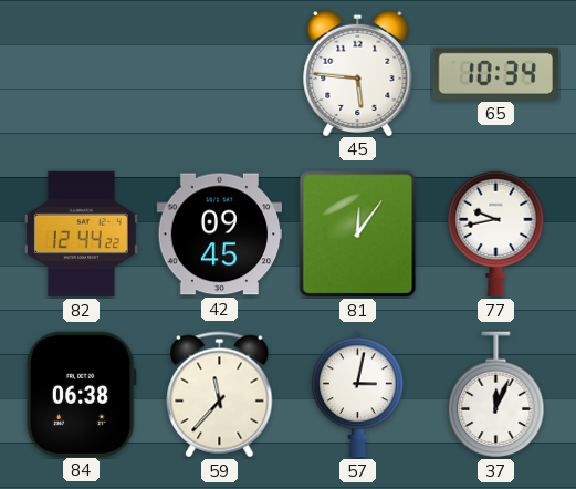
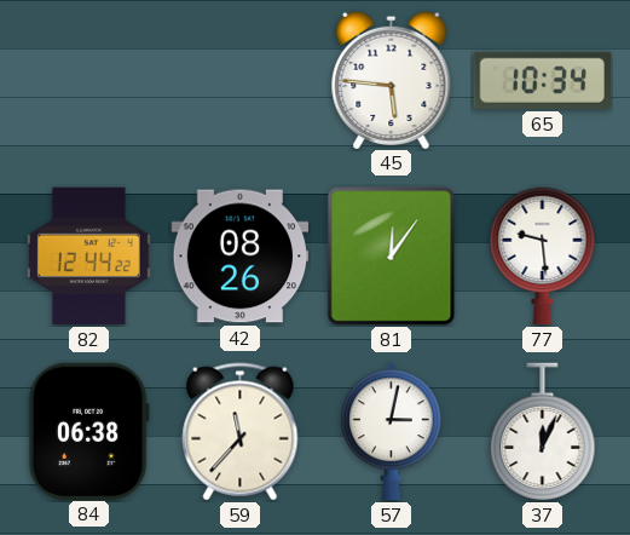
42: 09:45 -> 08:26 (241, 257)
77: 9:43 -> 9:29 (543, 257)
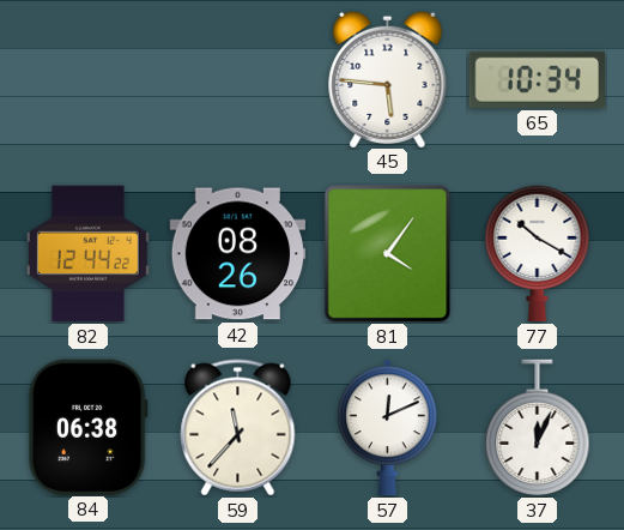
81: 12:06 -> 4:06 (388, 254)
77: 9:29 -> 10:20 (538, 254)
57: 3:02 -> 12:11 (388, 428)
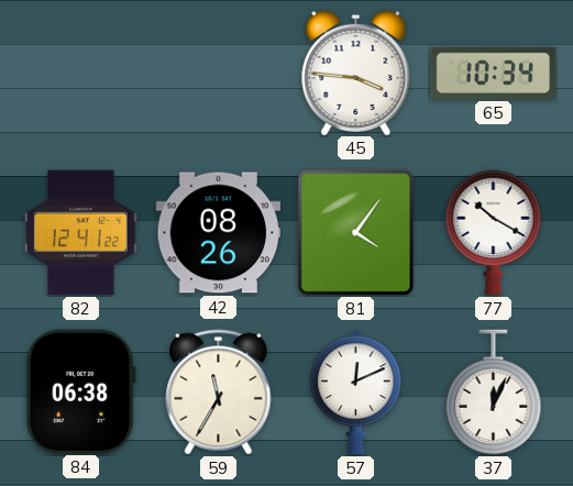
45: 5:46 -> 3:46 (356, 71)
82: 12:44 -> 12:41 (80, 233)
59: 11:37 -> 11:35 (219, 393)
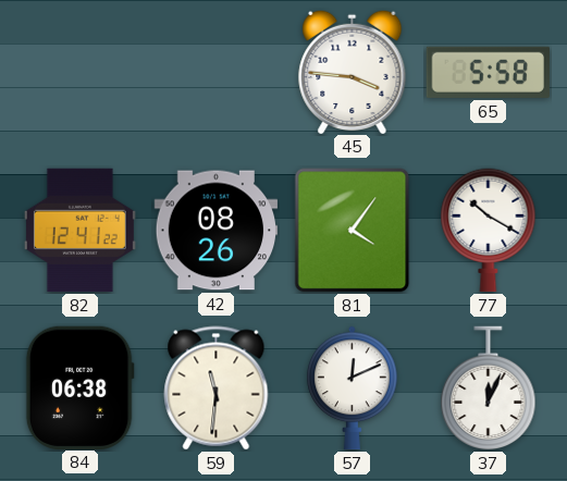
65: 10:34 -> 5:58 (488, 72)
59: 11:35 -> 11:31 (217, 388)
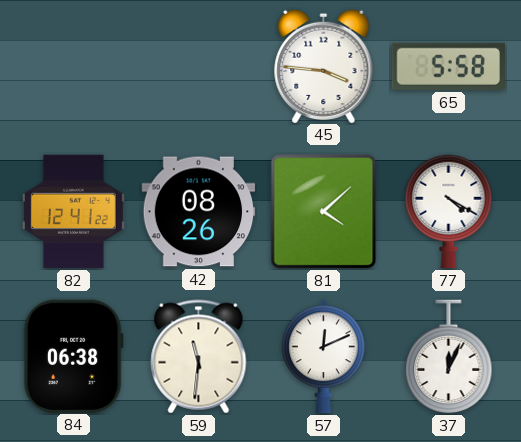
81: 4:06 -> 4:08 (324, 212)
77: 10:20 -> 4:20 (449, 212)
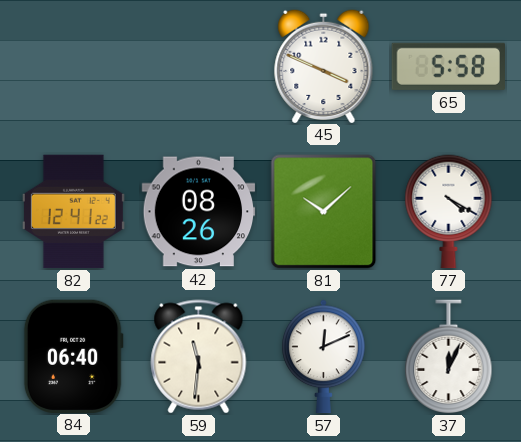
45: 3:46 -> 3:49 (324, 65)
81: 4:08 -> 10:08 (324, 212)
84: 06:38 -> 06:40 (73, 356)
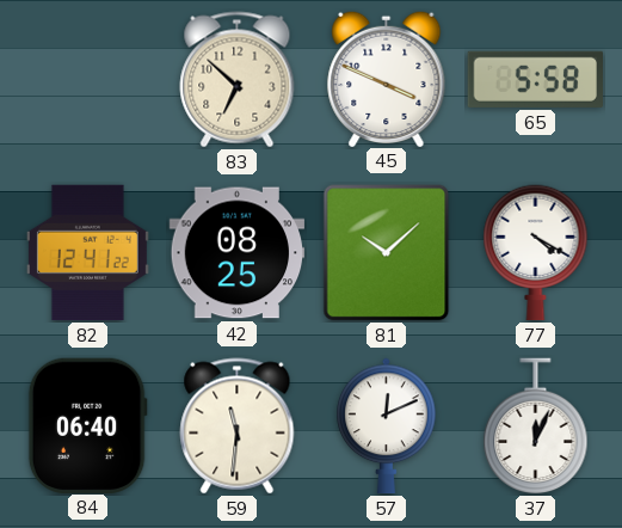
83: none -> 6:52 (238, 80)
42: 08:26 -> 08:25 (238, 253)
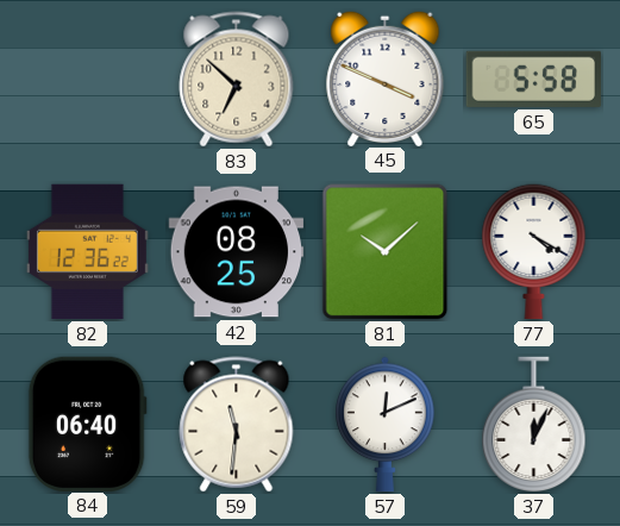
82: 12:41 -> 12:36 (87, 252)
